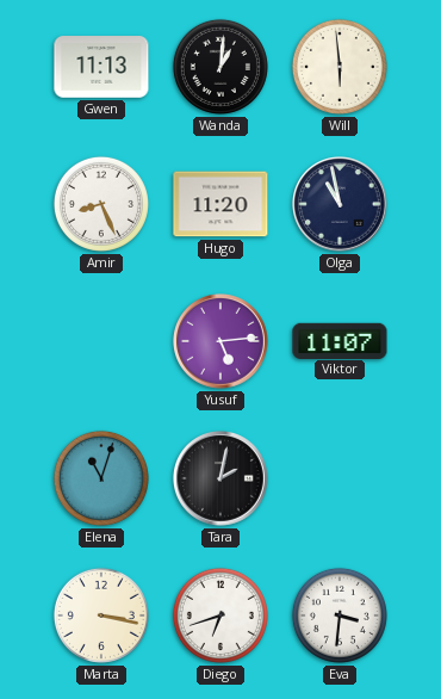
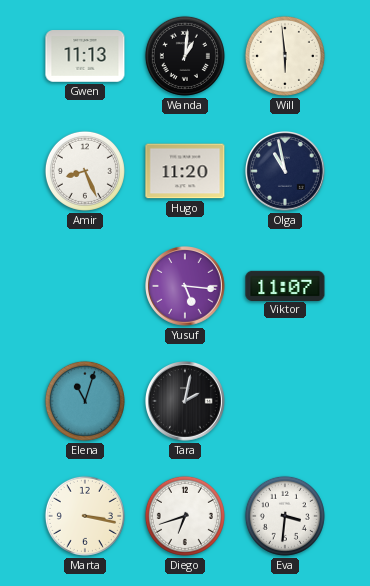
Yusuf: 5:14 -> 5:16 (186, 287)
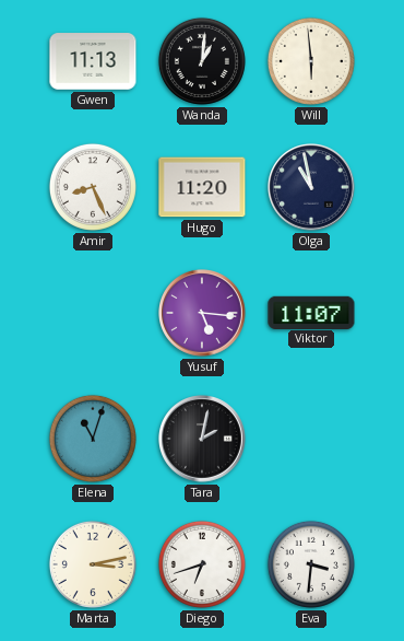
Marta: 3:17 -> 3:13 (93, 564)
